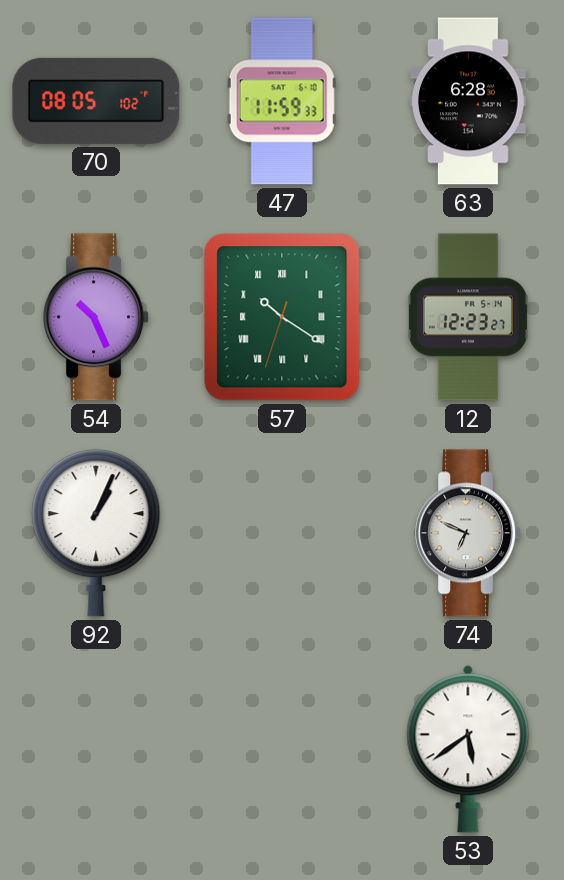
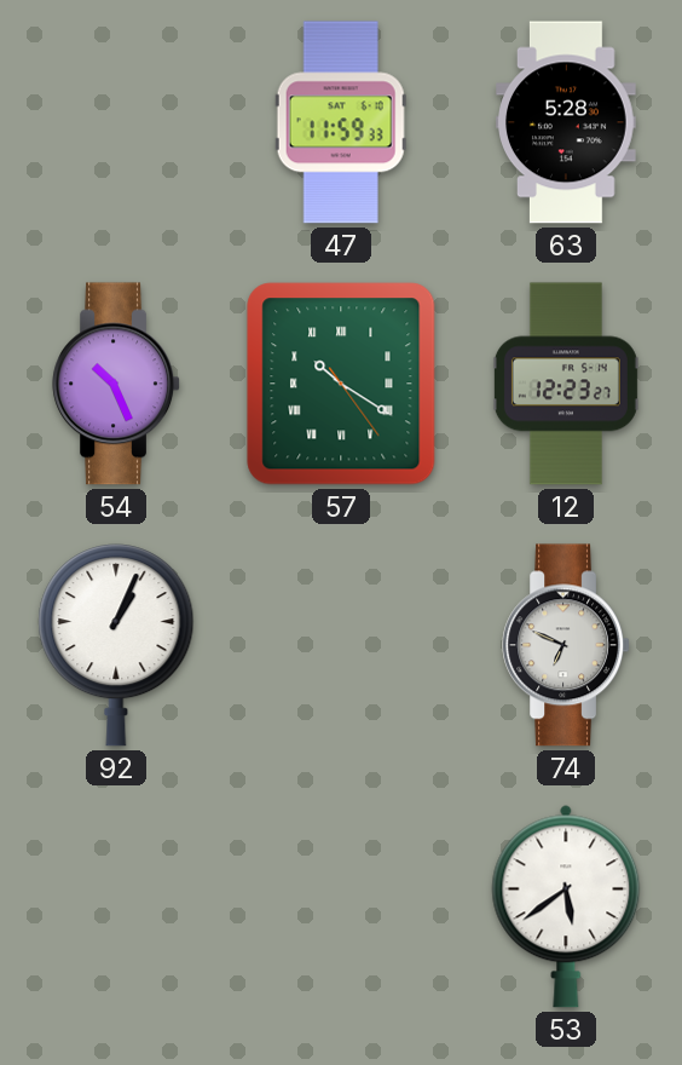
70: 08:05 -> none (96, 101)
63: 6:28 -> 5:28 (567, 122)
57: 10:20:33 -> 10:20:24 (341, 384)
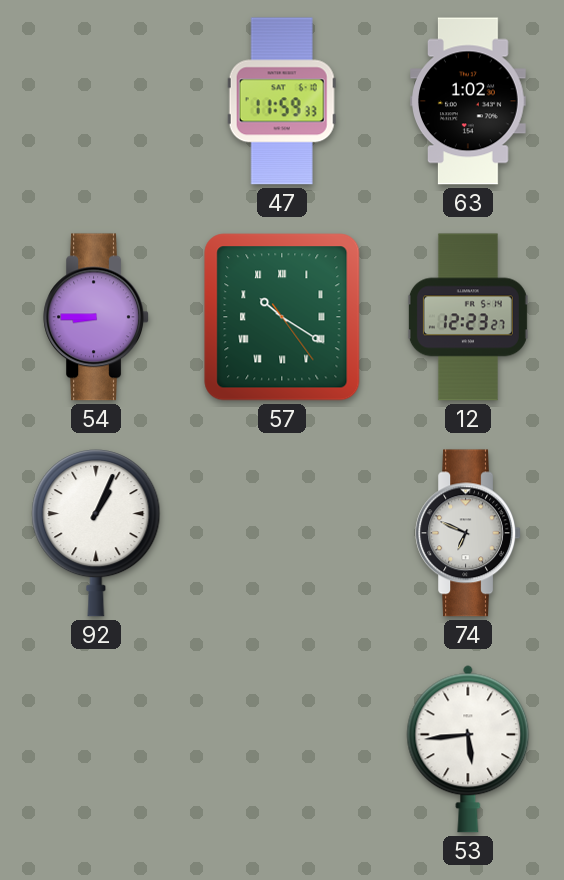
63: 5:28 -> 1:02 (469, 101)
54: 10:26 -> 8:45 (96, 317)
53: 5:39 -> 5:44 (468, 749)
